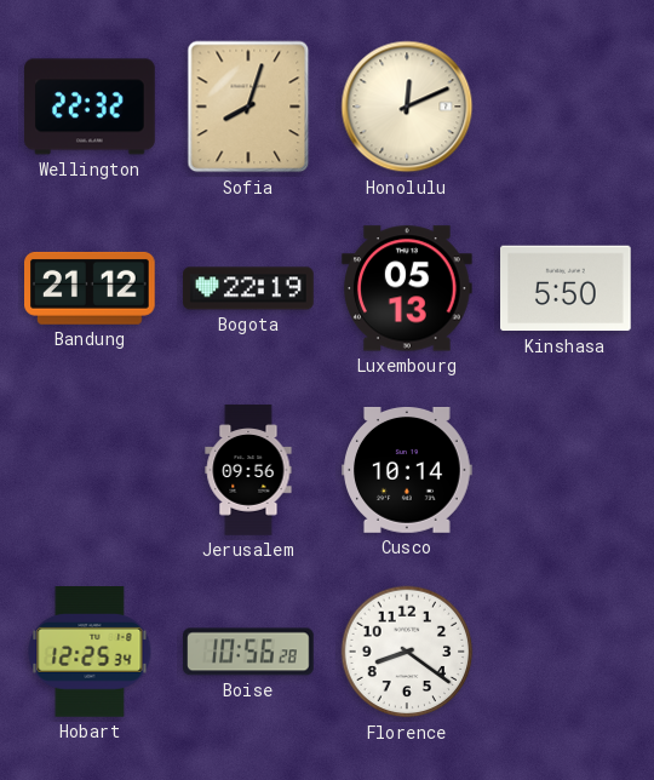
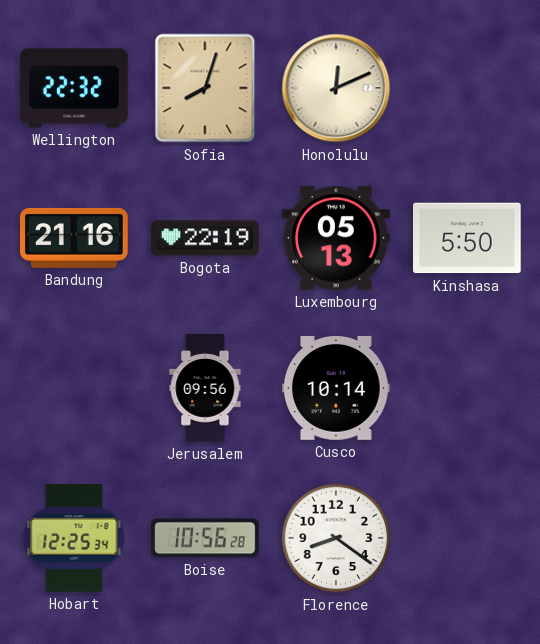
Bandung: 21:12 -> 21:16 (75, 238)
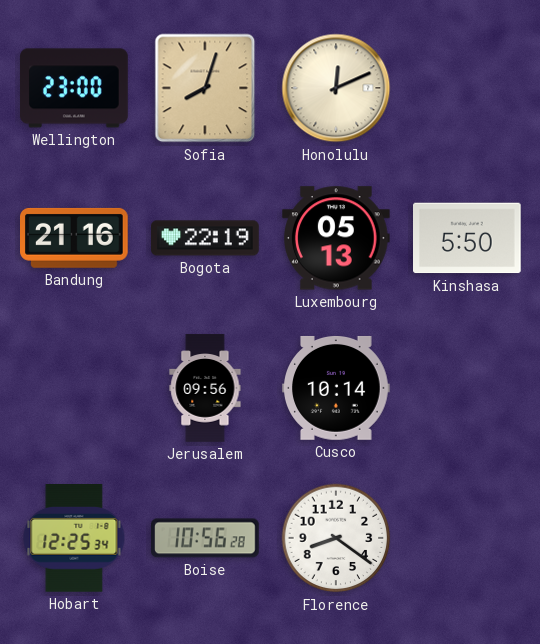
Wellington: 22:32 -> 23:00 (74, 88)
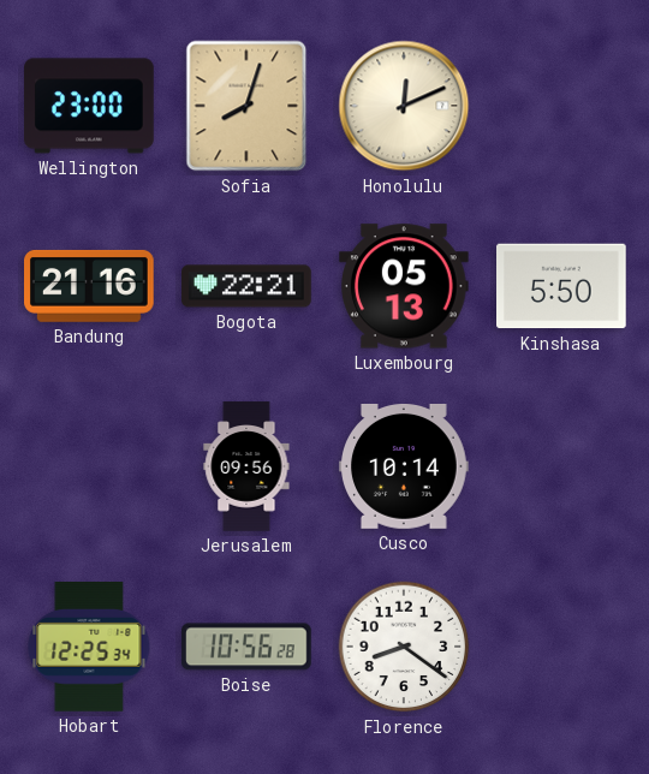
Bogota: 22:19 -> 22:21 (246, 286)
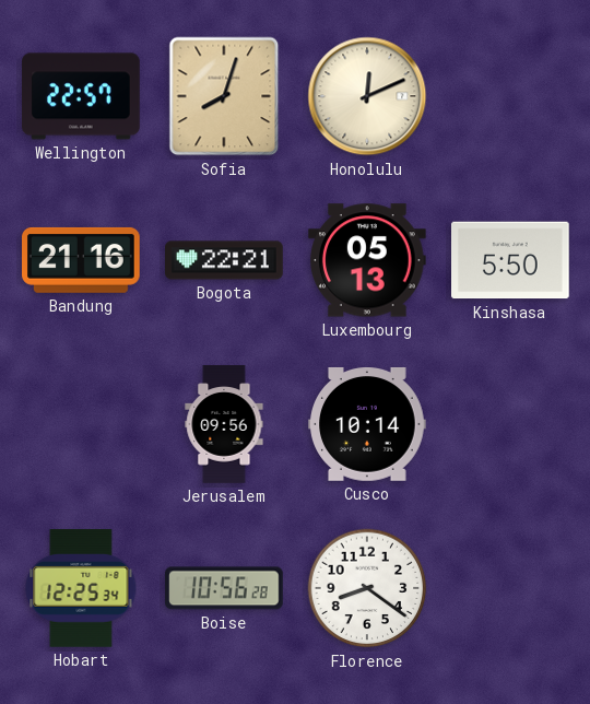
Wellington: 23:00 -> 22:57 (81, 96)
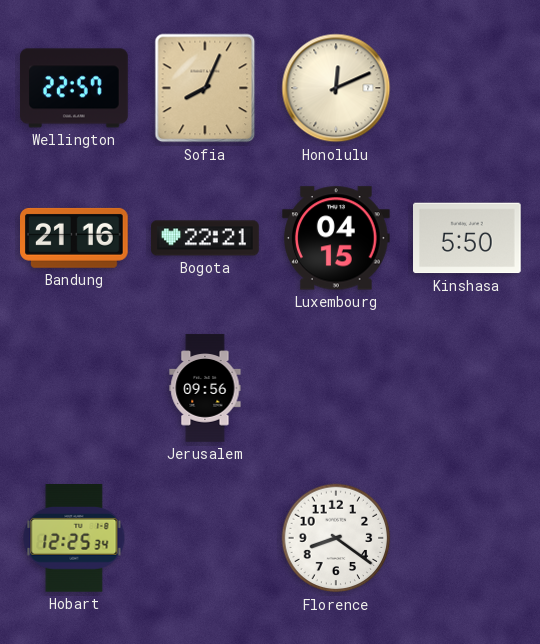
Sofia: 8:03 -> 8:04 (205, 88)
Luxembourg: 05:13 -> 04:15 (337, 238)
Cusco: 10:14 -> none (367, 424)
Boise: 10:56 -> none (224, 588)
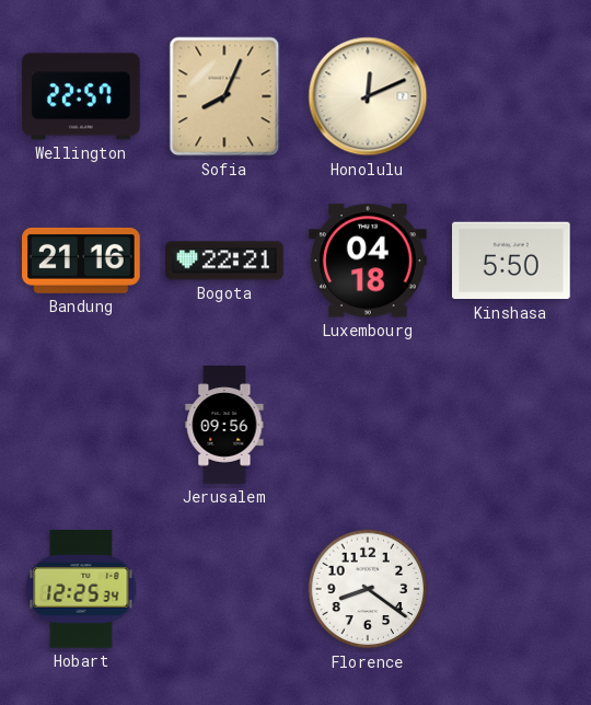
Luxembourg: 04:15 -> 04:18 (369, 261)
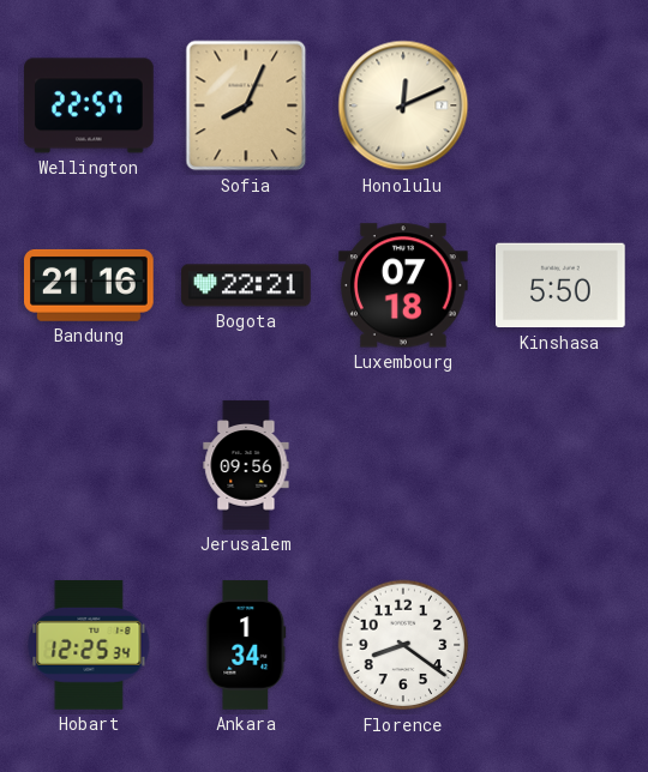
Luxembourg: 04:18 -> 07:18 (404, 285)
Ankara: none -> 1:34 (246, 645)
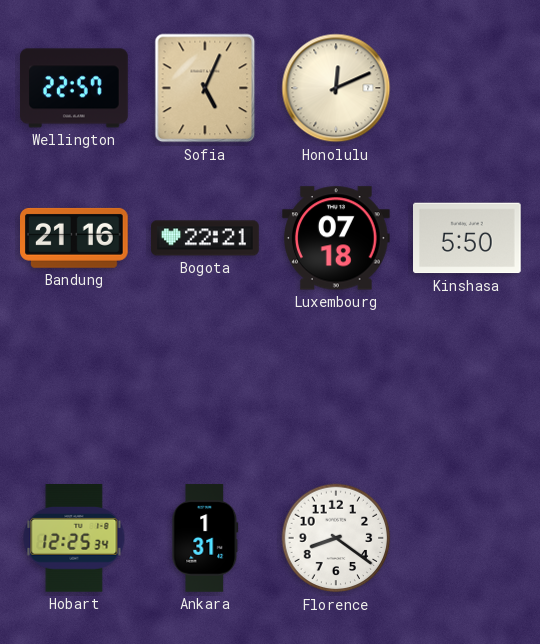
Sofia: 8:04 -> 5:04 (205, 88)
Jerusalem: 09:56 -> none (246, 465)
Ankara: 1:34 -> 1:31 (205, 538)
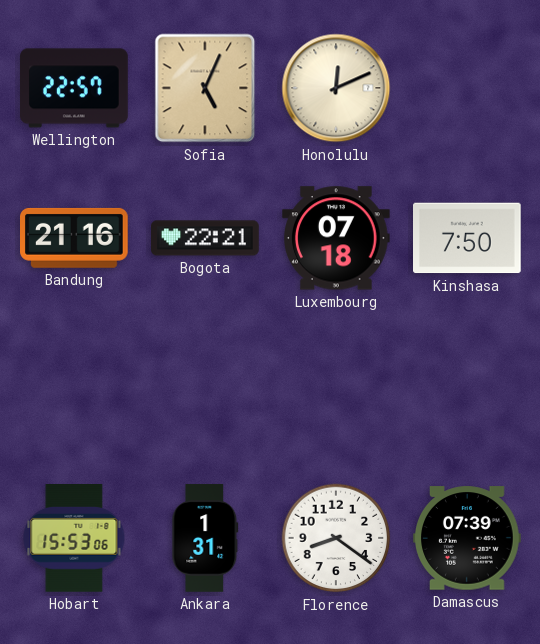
Kinshasa: 5:50 -> 7:50 (467, 238)
Hobart: 12:25 -> 15:53 (74, 539)
Damascus: none -> 07:39 (467, 538)
